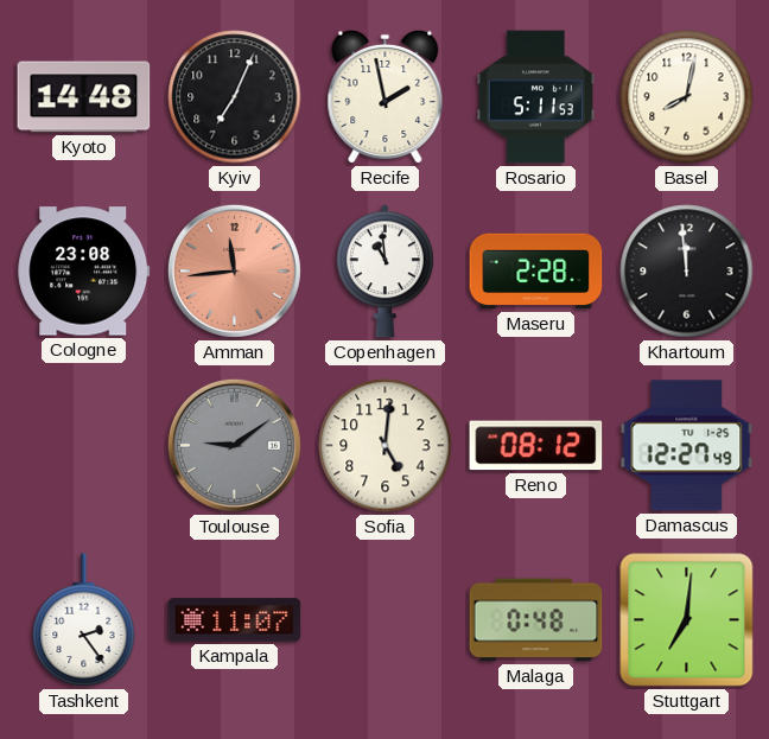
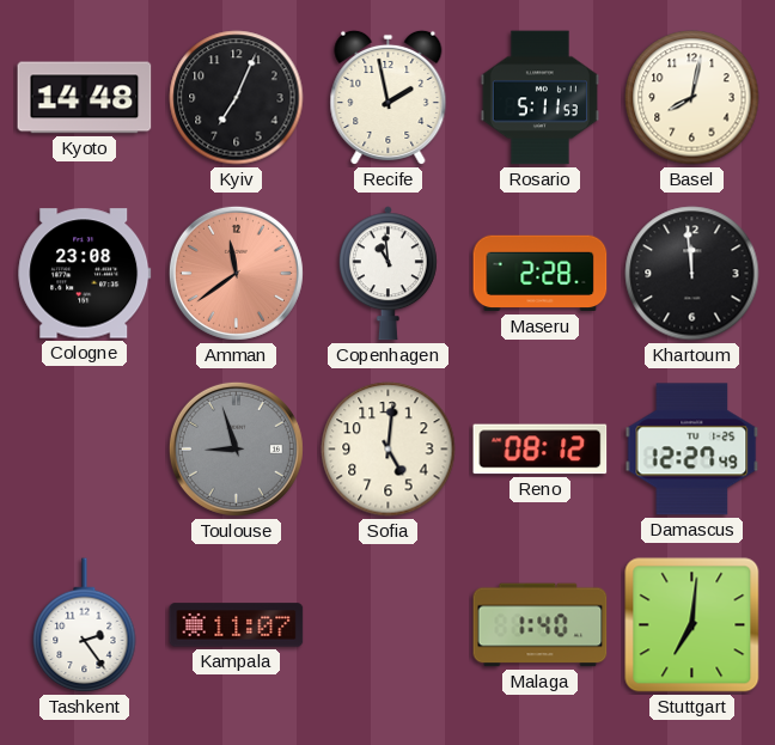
Amman: 11:44 -> 11:39 (236, 273)
Toulouse: 9:09 -> 8:57 (236, 448)
Malaga: 0:48 -> 1:40 (541, 625)
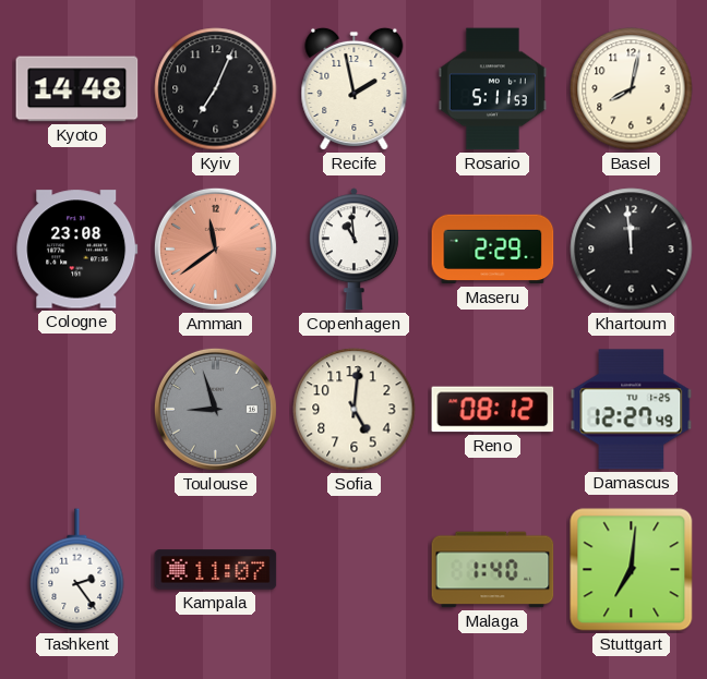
Maseru: 2:28 -> 2:29 (493, 250)
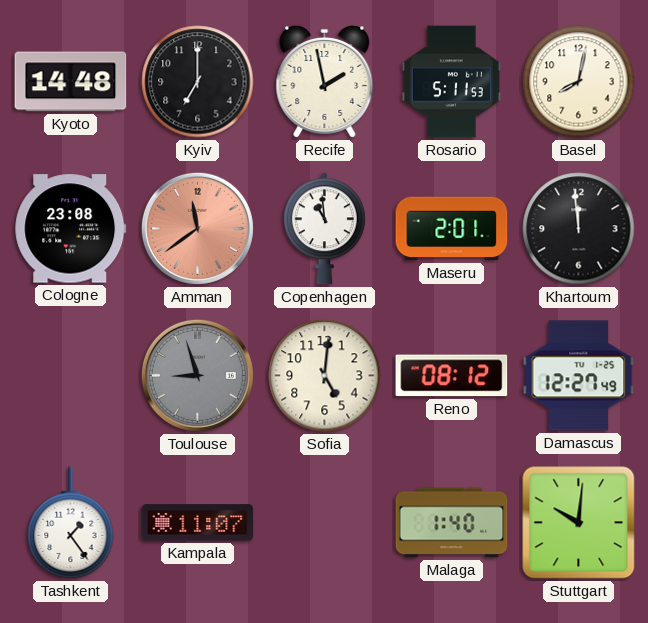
Kyiv: 7:04 -> 7:00 (198, 82)
Maseru: 2:29 -> 2:01 (452, 229)
Tashkent: 2:24 -> 1:24 (71, 523)
Stuttgart: 7:01 -> 10:01 (579, 523)
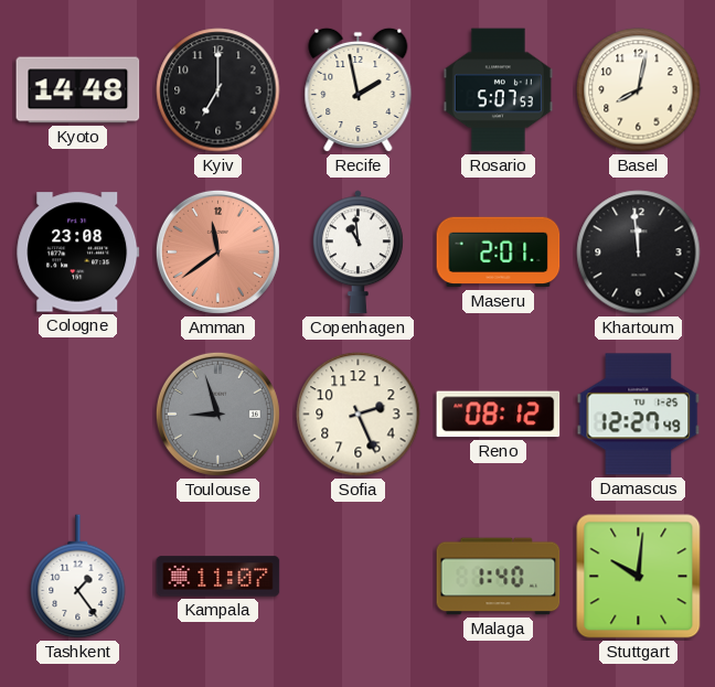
Rosario: 5:11 -> 5:07 (498, 90)
Sofia: 5:01 -> 2:26 (359, 415)
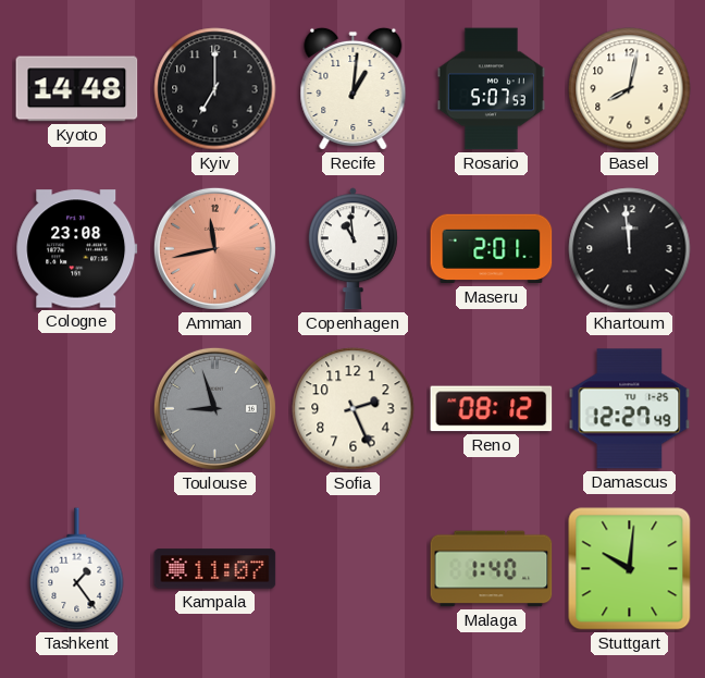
Recife: 1:58 -> 1:01 (354, 88)
Amman: 11:39 -> 11:43 (214, 248)
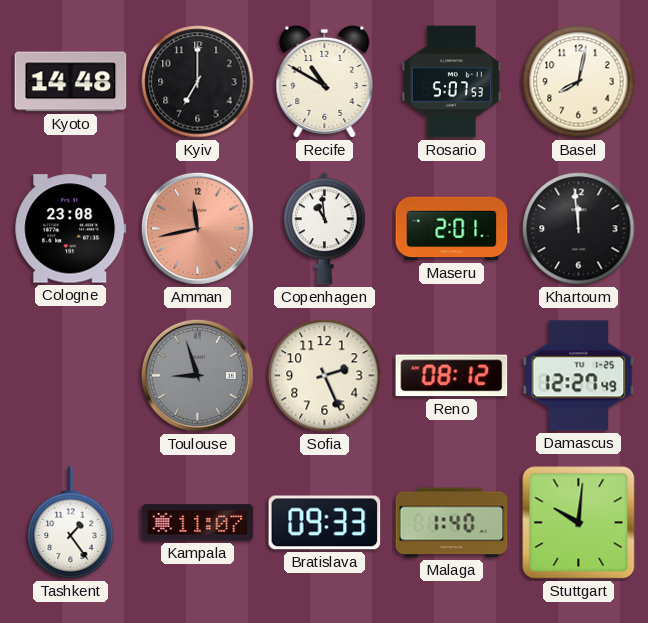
Recife: 1:01 -> 10:50 (325, 81)
Bratislava: none -> 09:33 (325, 523)
